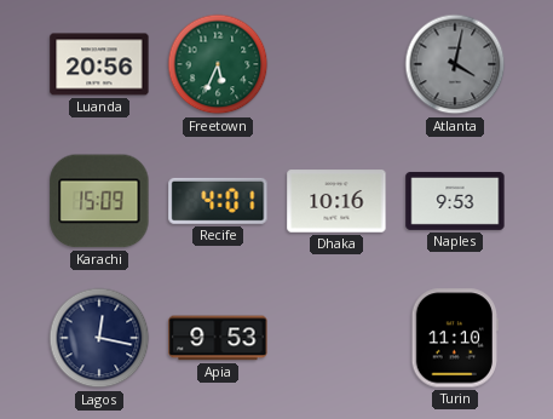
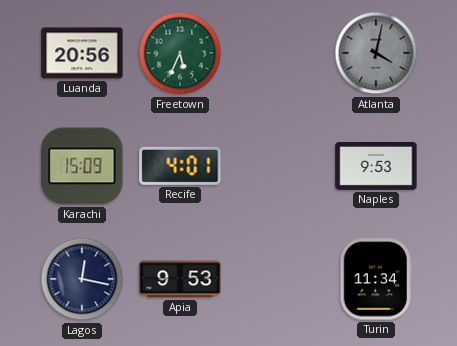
Dhaka: 10:16 -> none (336, 201)
Turin: 11:10 -> 11:34 (376, 279)
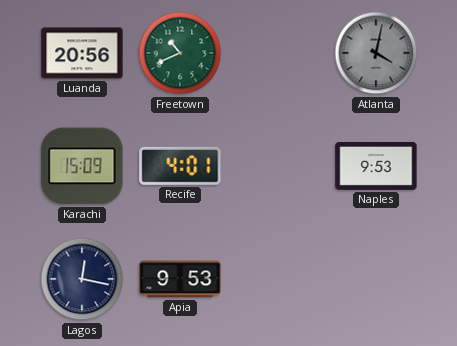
Freetown: 5:34 -> 10:41 (180, 53)
Turin: 11:34 -> none (376, 279)
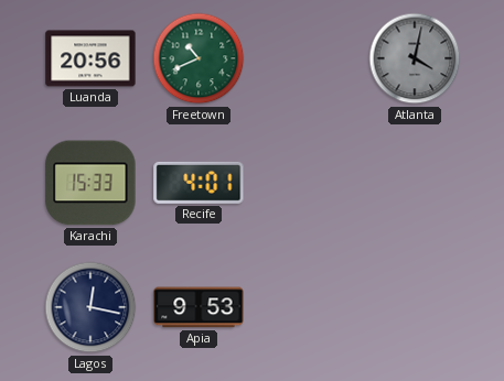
Karachi: 15:09 -> 15:33 (90, 183)
Naples: 9:53 -> none (376, 166)
